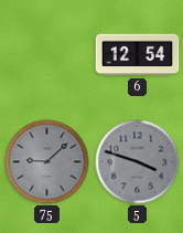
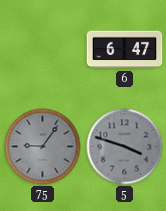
6: 12:54 -> 6:47 (125, 50)
75: 9:08 -> 9:06 (43, 147)
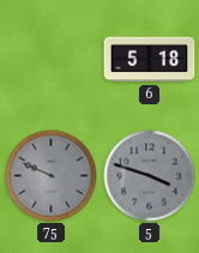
6: 6:47 -> 5:18 (150, 60)
75: 9:06 -> 9:49 (52, 176)
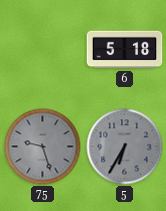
75: 9:49 -> 9:27 (43, 147)
5: 3:48 -> 6:35 (125, 147)
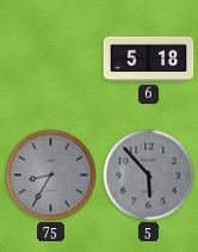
75: 9:27 -> 8:35 (51, 176)
5: 6:35 -> 5:53 (149, 176)
